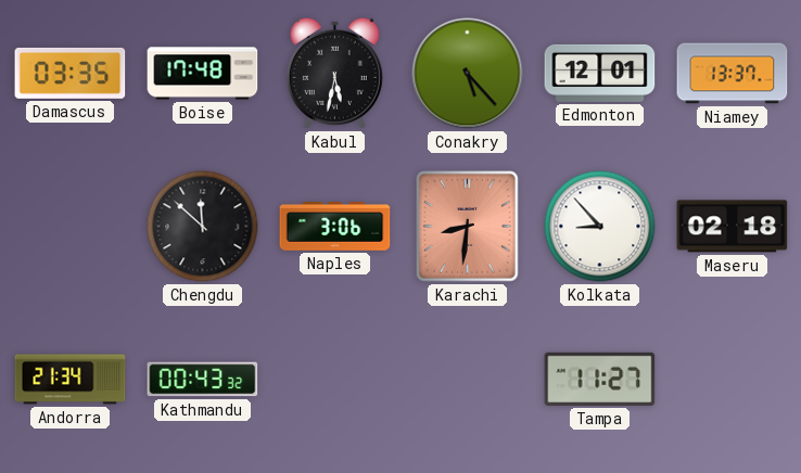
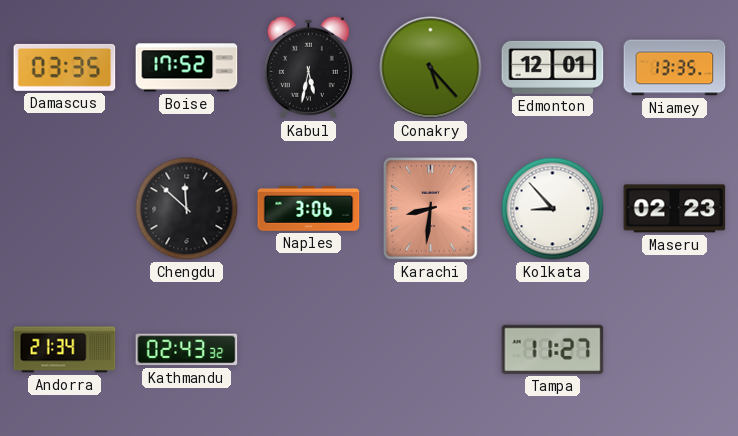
Boise: 17:48 -> 17:52 (187, 68)
Niamey: 13:37 -> 13:35 (675, 68)
Maseru: 02:18 -> 02:23 (675, 209)
Kathmandu: 00:43 -> 02:43 (187, 350)
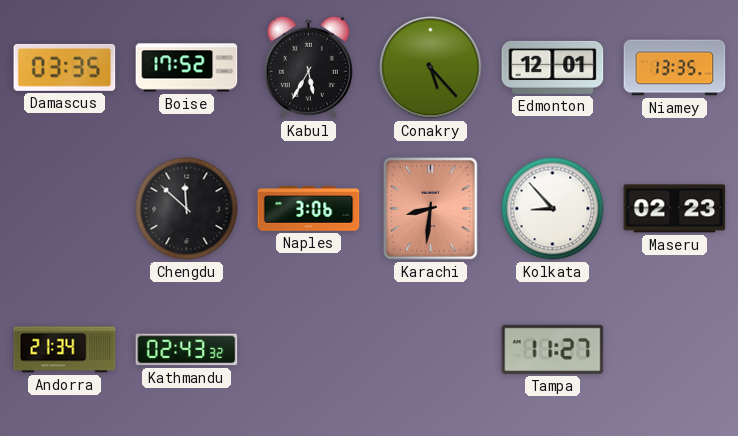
Kabul: 5:32 -> 5:35 (308, 67)
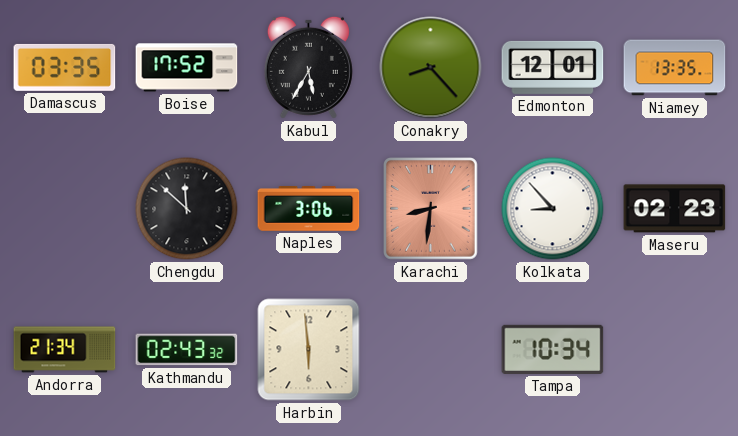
Conakry: 5:23 -> 8:23 (431, 68)
Harbin: none -> 5:59 (309, 350)
Tampa: 11:27 -> 10:34 (553, 349)
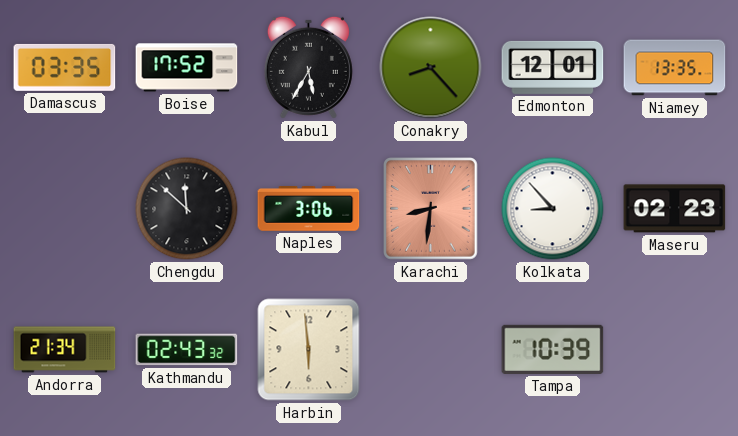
Tampa: 10:34 -> 10:39 (553, 349)
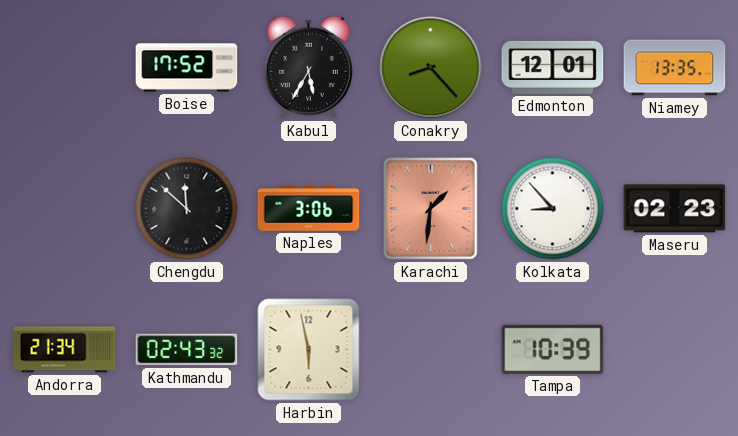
Damascus: 03:35 -> none (65, 67)
Karachi: 8:31 -> 1:31 (431, 209)
Harbin: 5:59 -> 5:58 (309, 350)
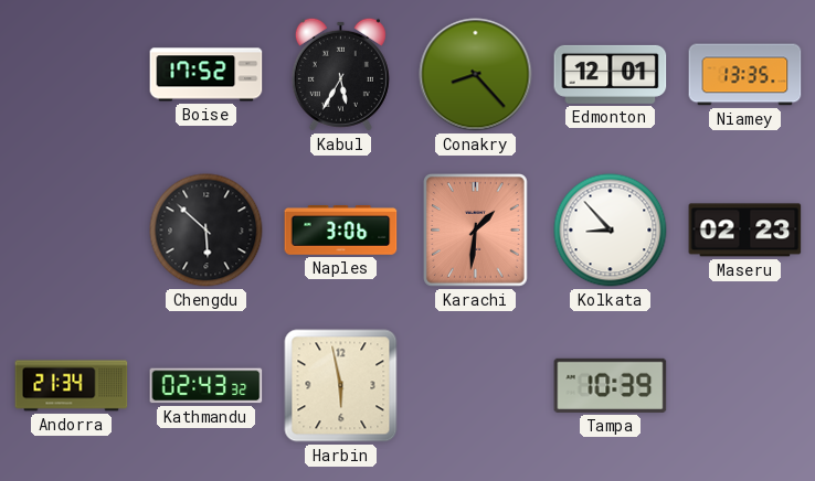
Chengdu: 11:52 -> 5:52 (207, 231)
